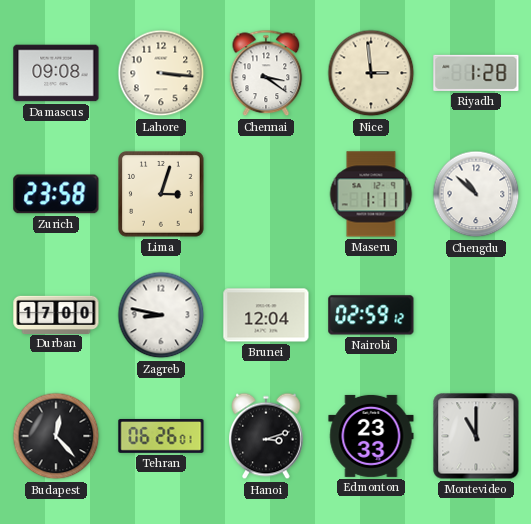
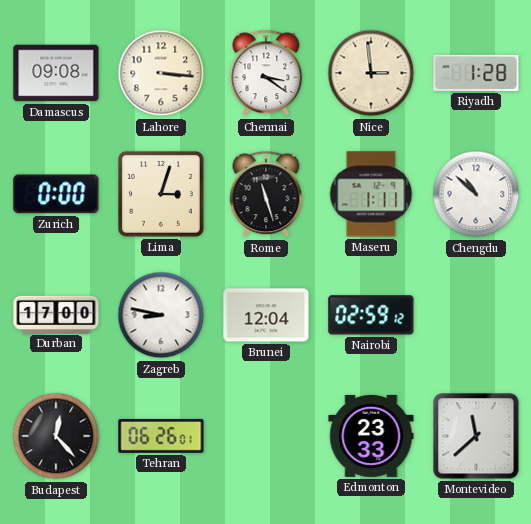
Zurich: 23:58 -> 0:00 (56, 194)
Rome: none -> 11:27 (266, 194)
Hanoi: 3:12 -> none (267, 436)
Montevideo: 11:00 -> 11:38 (476, 436)
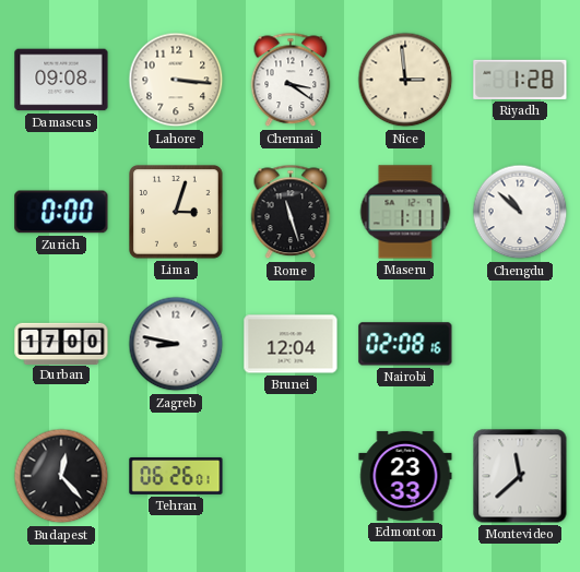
Nairobi: 02:59 -> 02:08 (405, 344)
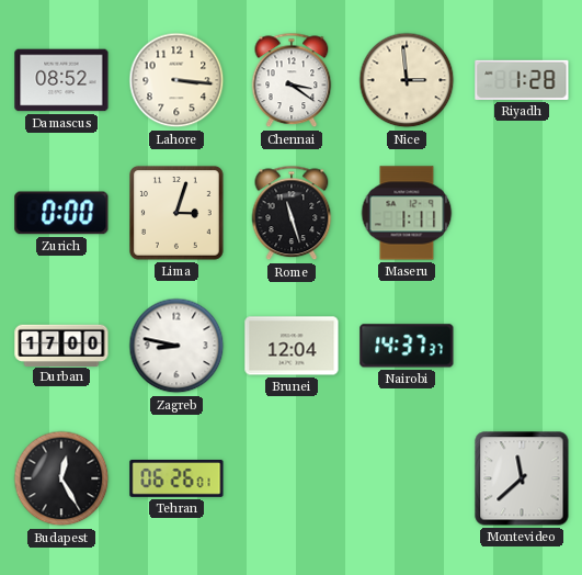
Damascus: 09:08 -> 08:52 (61, 80)
Chengdu: 10:52 -> none (520, 212)
Nairobi: 02:08 -> 14:37 (407, 346)
Budapest: 12:23 -> 12:25 (61, 478)
Edmonton: 23:33 -> none (405, 476)
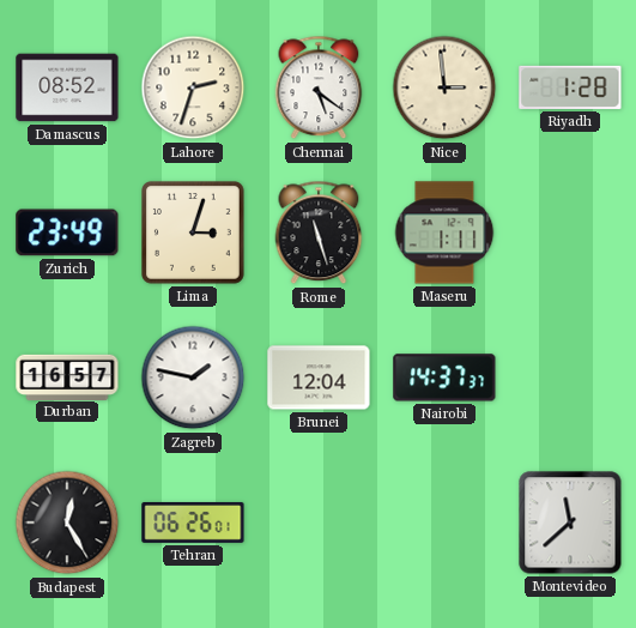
Lahore: 3:16 -> 2:33 (193, 87)
Chennai: 3:21 -> 5:21 (319, 87)
Zurich: 0:00 -> 23:49 (67, 233)
Durban: 17:00 -> 16:57 (67, 376)
Zagreb: 8:47 -> 1:47 (193, 378)
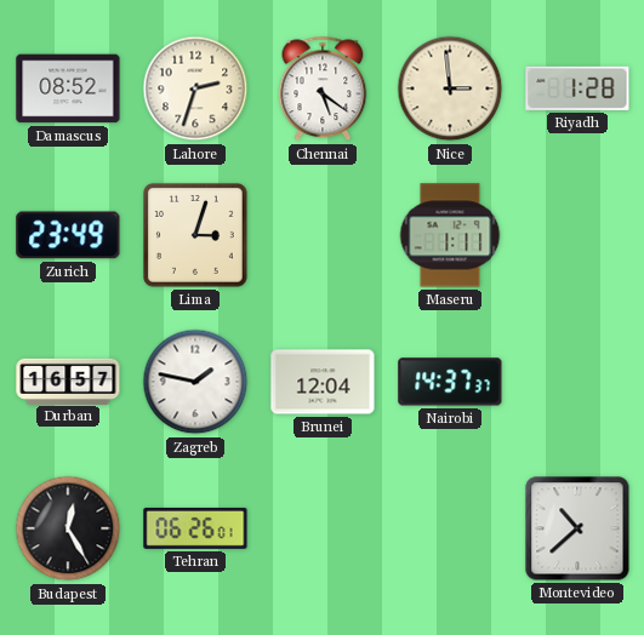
Rome: 11:27 -> none (319, 233)
Montevideo: 11:38 -> 10:38 (577, 528)
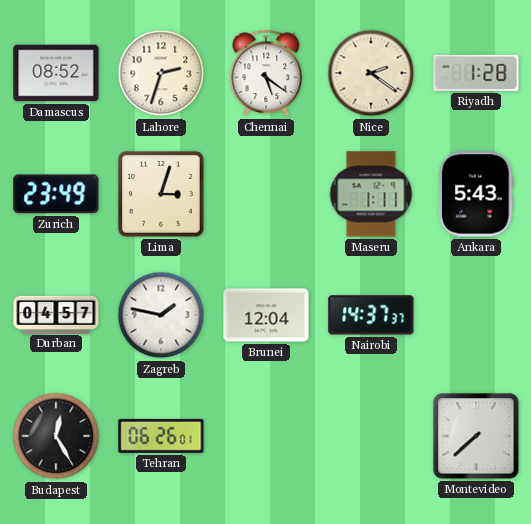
Nice: 2:59 -> 2:21 (371, 73)
Ankara: none -> 5:43 (476, 194)
Durban: 16:57 -> 04:57 (56, 314)
Montevideo: 10:38 -> 7:38 (476, 436)
